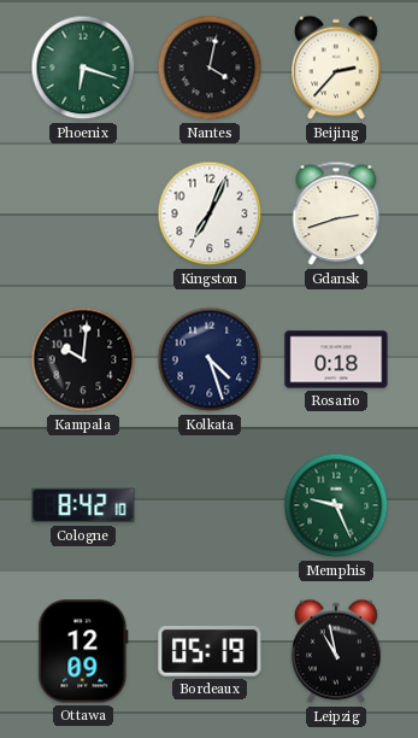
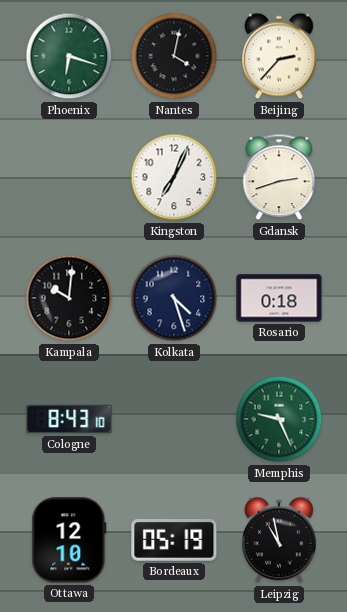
Cologne: 8:42 -> 8:43 (69, 419)
Ottawa: 12:09 -> 12:10 (69, 540)
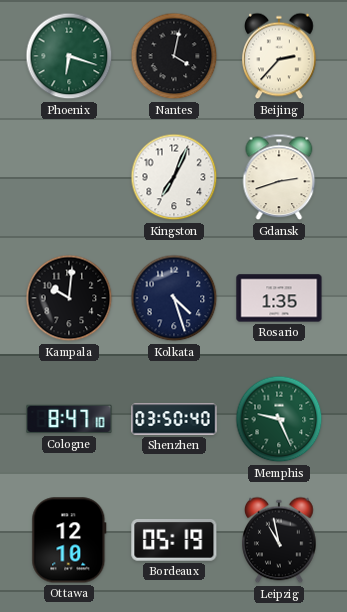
Rosario: 0:18 -> 1:35 (279, 298)
Cologne: 8:43 -> 8:47 (69, 419)
Shenzhen: none -> 03:50 (174, 419)
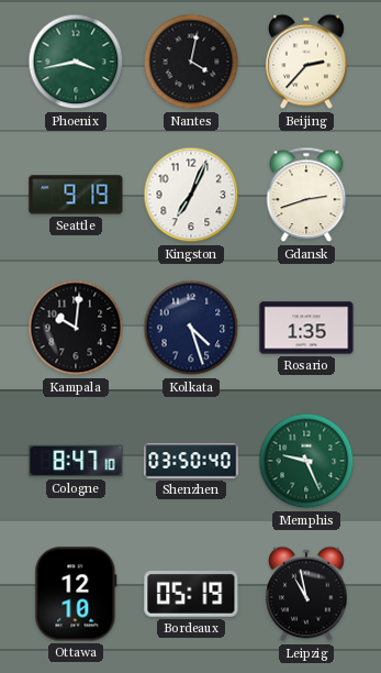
Phoenix: 6:18 -> 3:43 (76, 62)
Seattle: none -> 9:19 (76, 195)
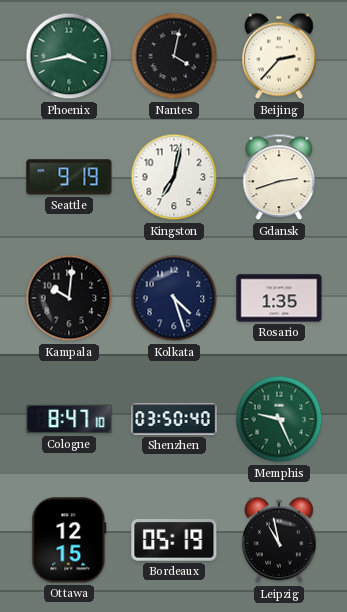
Kingston: 7:04 -> 7:02 (174, 177)
Ottawa: 12:10 -> 12:15 (69, 540)
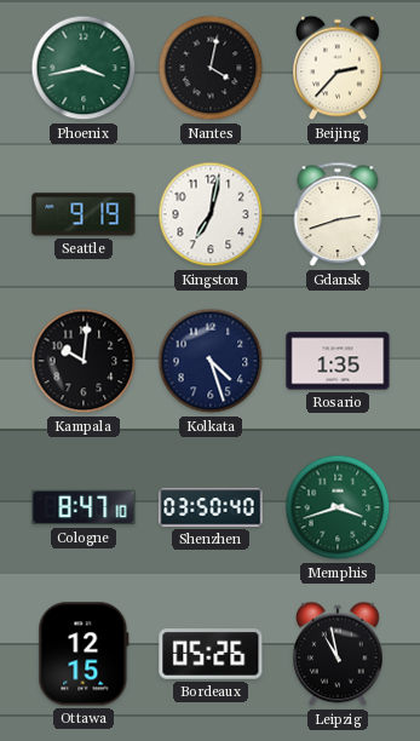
Memphis: 9:26 -> 3:42 (338, 507)
Bordeaux: 05:19 -> 05:26 (211, 654)
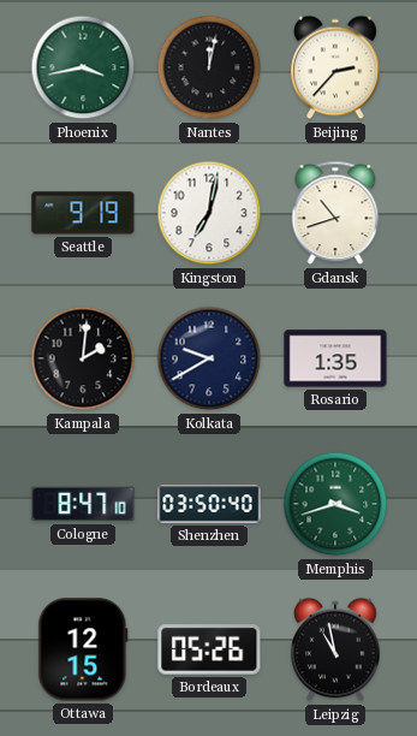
Nantes: 4:02 -> 12:02 (209, 67)
Gdansk: 2:42 -> 10:42 (335, 213)
Kampala: 10:01 -> 2:01 (83, 358)
Kolkata: 4:27 -> 9:40 (209, 358)
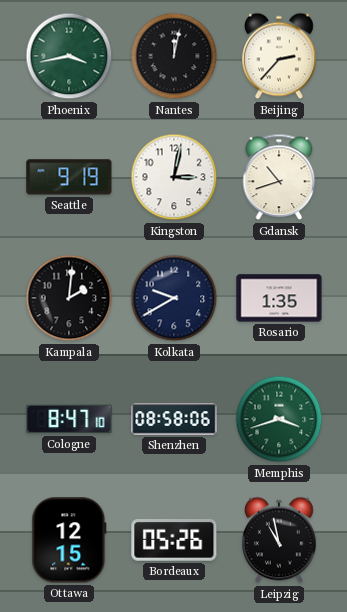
Kingston: 7:02 -> 3:02 (174, 177)
Shenzhen: 03:50 -> 08:58 (174, 419)
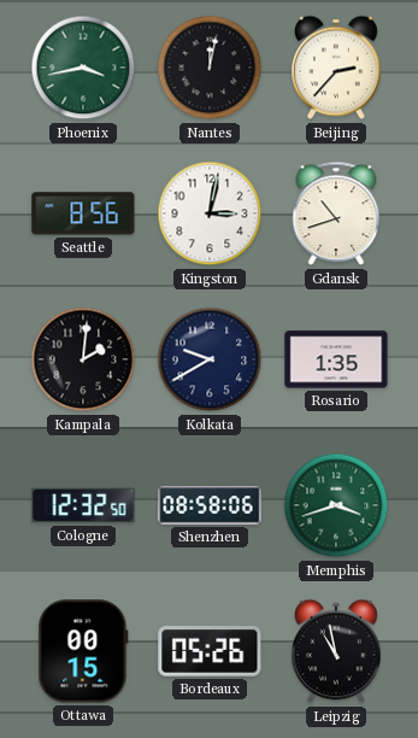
Seattle: 9:19 -> 8:56 (83, 213)
Cologne: 8:47 -> 12:32 (83, 505)
Ottawa: 12:15 -> 00:15 (83, 651)
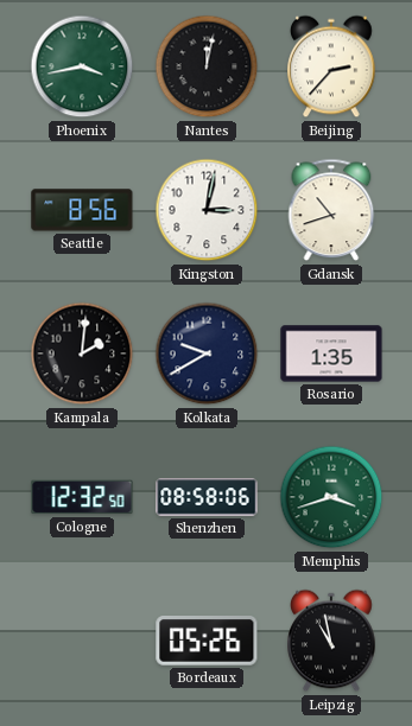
Ottawa: 00:15 -> none (83, 651)
